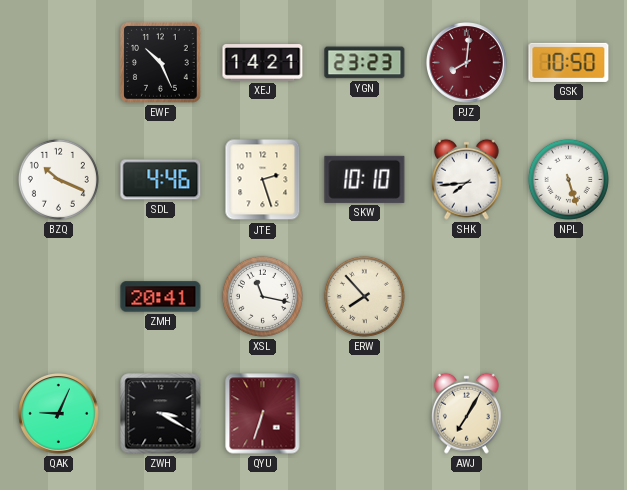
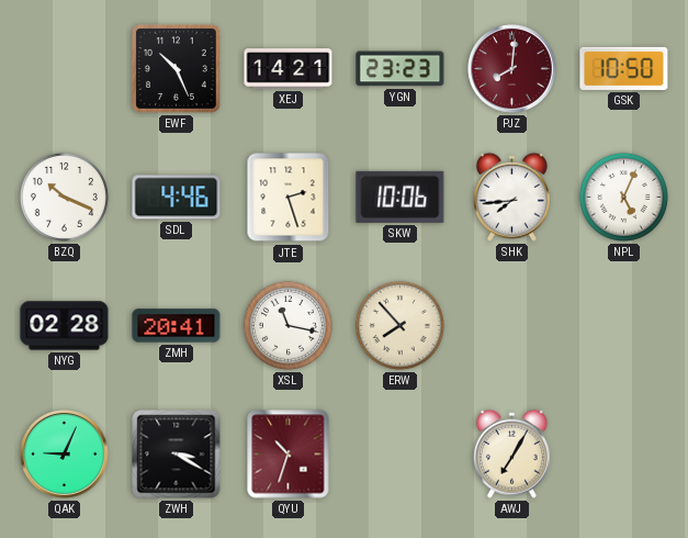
SKW: 10:10 -> 10:06 (401, 197)
NPL: 5:27 -> 5:04 (623, 197)
NYG: none -> 02:28 (65, 326)
QYU: 6:33 -> 10:33 (289, 455)
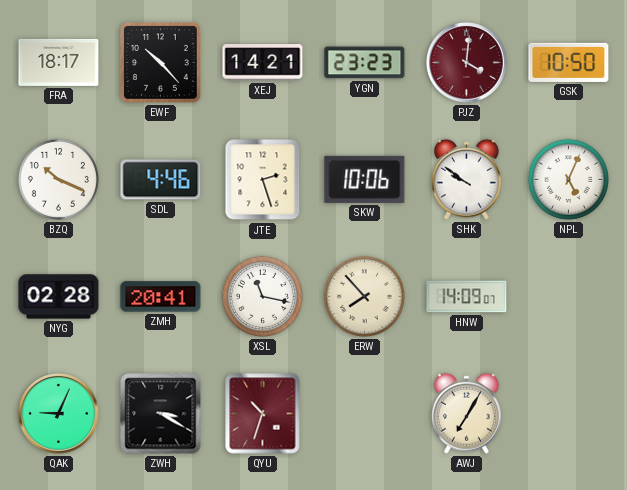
FRA: none -> 18:17 (59, 62)
EWF: 10:26 -> 10:23 (161, 63)
PJZ: 8:01 -> 4:01 (467, 63)
SHK: 7:44 -> 9:51 (466, 179)
HNW: none -> 14:09 (467, 297)
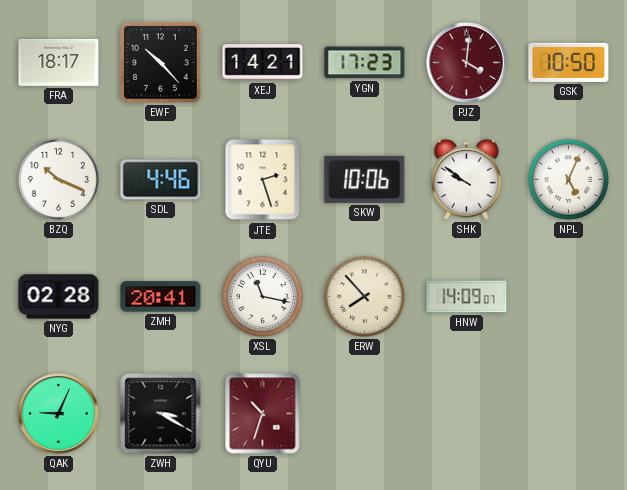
YGN: 23:23 -> 17:23 (365, 63)
AWJ: 7:05 -> none (466, 413)
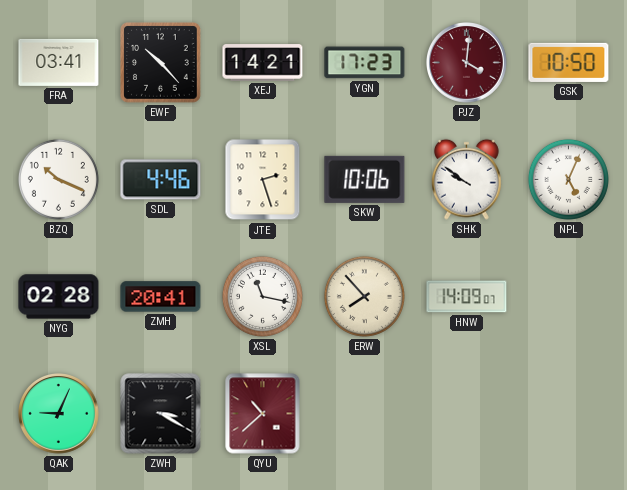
FRA: 18:17 -> 03:41 (59, 62)
QYU: 10:33 -> 10:38 (263, 414)
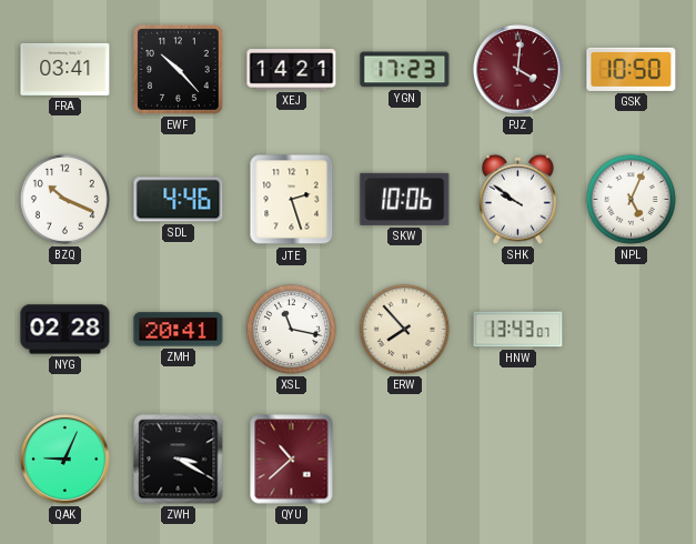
HNW: 14:09 -> 13:43 (518, 330)
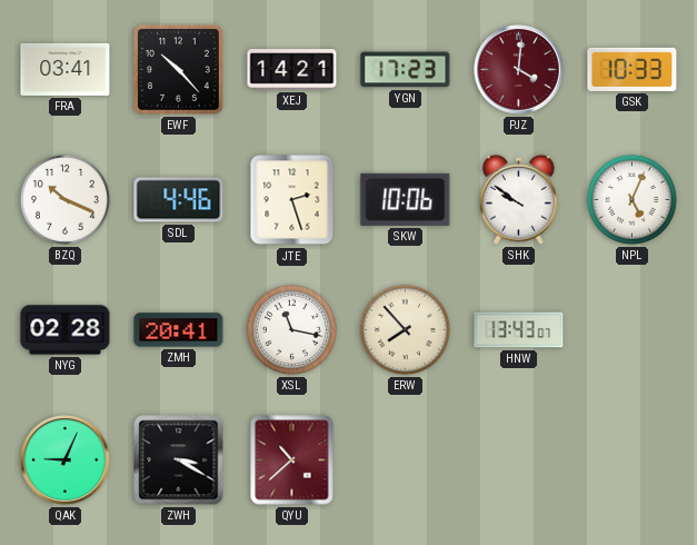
GSK: 10:50 -> 10:33 (633, 69)
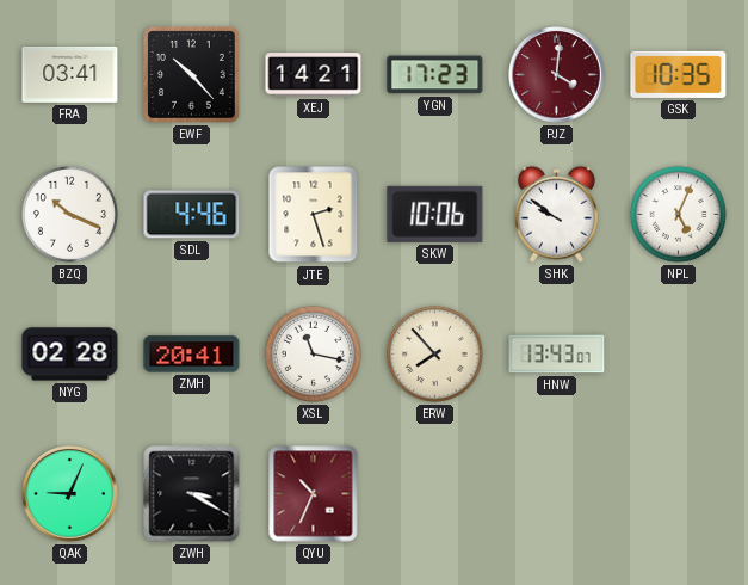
GSK: 10:33 -> 10:35 (679, 74)
QYU: 10:38 -> 10:34 (314, 494)
